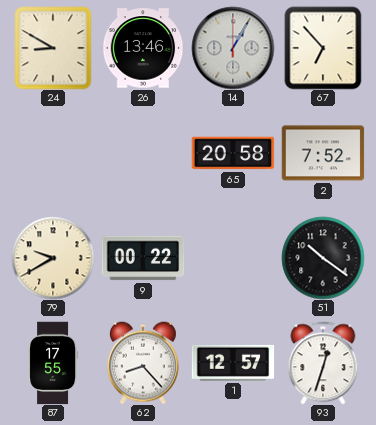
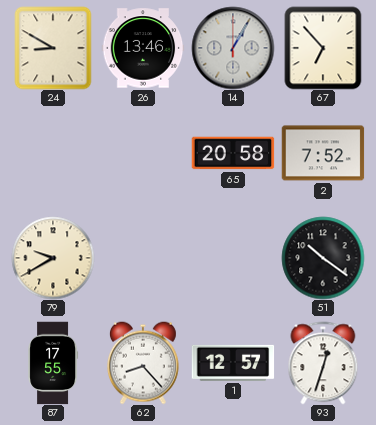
9: 00:22 -> none (143, 258)
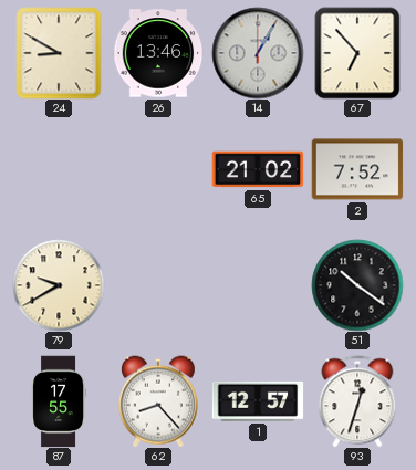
65: 20:58 -> 21:02 (258, 169)
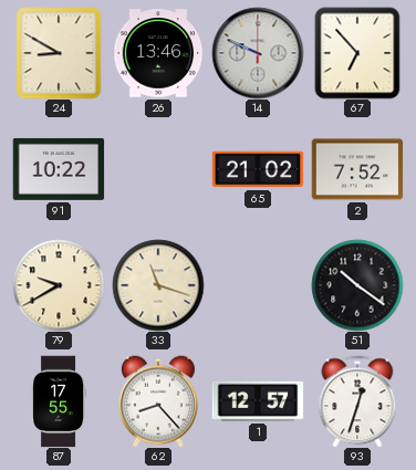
14: 1:05 -> 9:49 (258, 53)
91: none -> 10:22 (59, 169)
33: none -> 11:18 (158, 285)
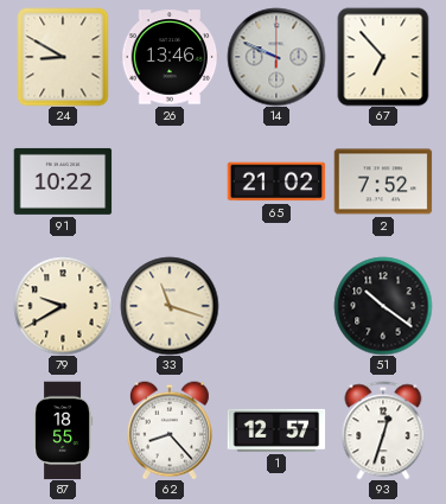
87: 17:55 -> 18:55 (63, 430)
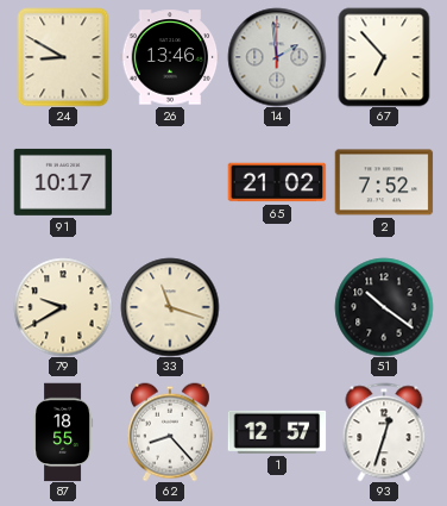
14: 9:49 -> 1:59 (277, 57)
91: 10:22 -> 10:17 (63, 182)
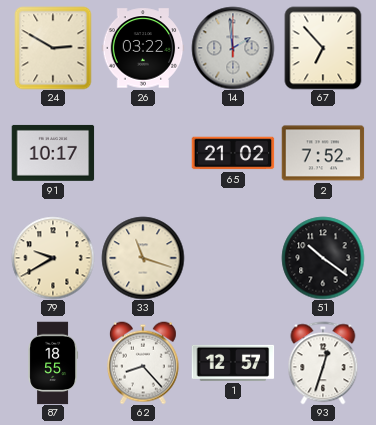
24: 8:50 -> 2:50 (53, 48)
26: 13:46 -> 03:22 (143, 48)
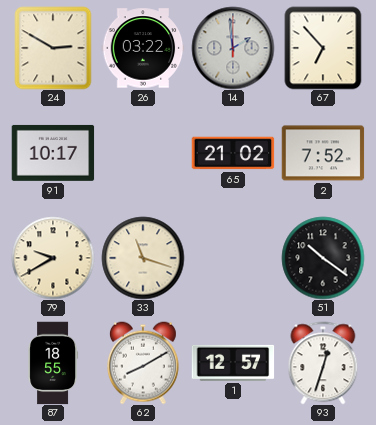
62: 8:23 -> 8:10 (143, 363)
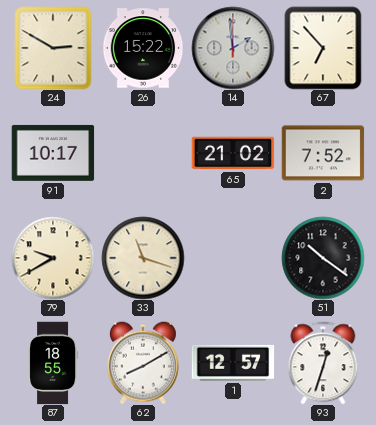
26: 03:22 -> 15:22 (143, 48)
